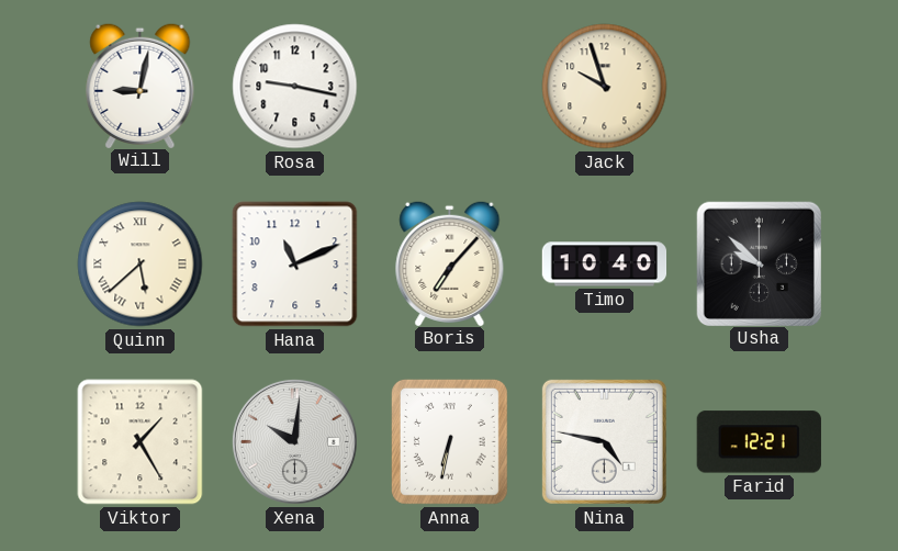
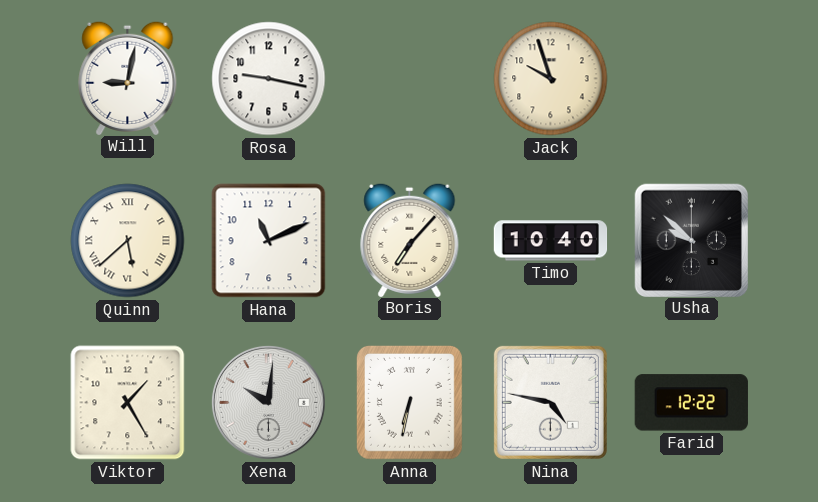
Farid: 12:21 -> 12:22 (691, 403)
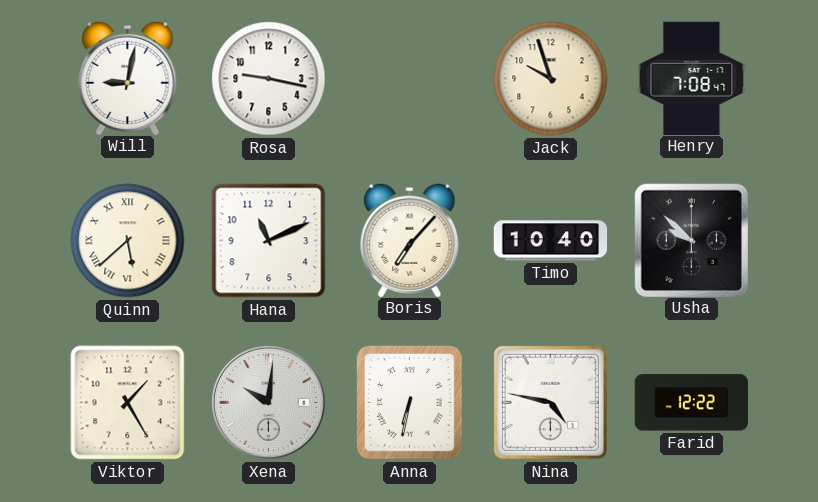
Henry: none -> 7:08 (692, 78)
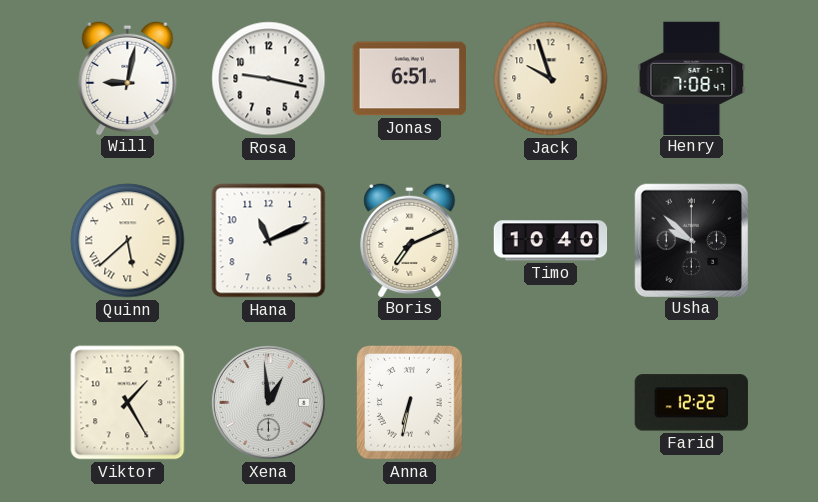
Jonas: none -> 6:51 (409, 79)
Boris: 7:07 -> 7:11 (410, 239)
Xena: 10:01 -> 12:59 (268, 402)
Nina: 4:47 -> none (550, 402)
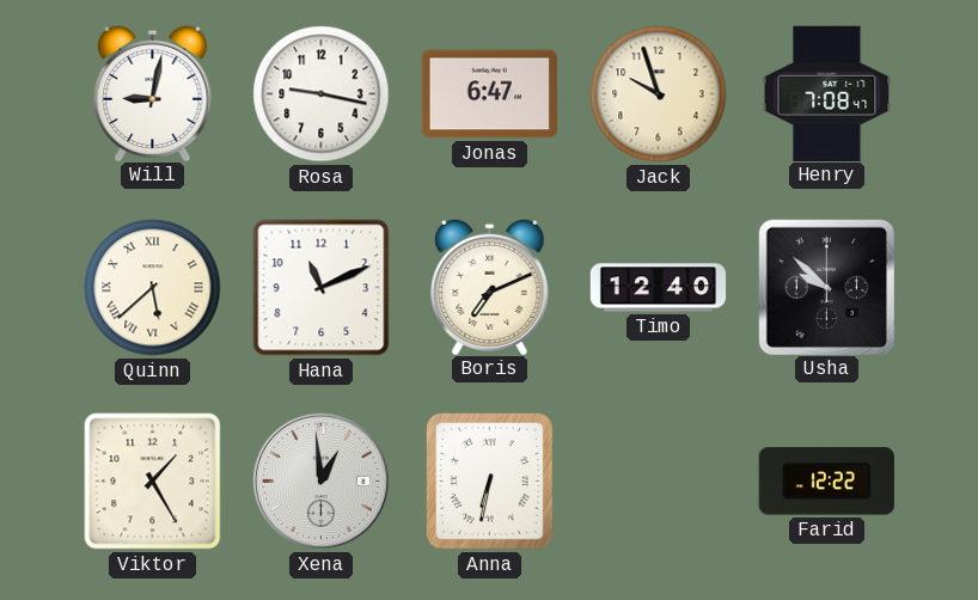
Jonas: 6:51 -> 6:47 (489, 94)
Timo: 10:40 -> 12:40 (659, 288)
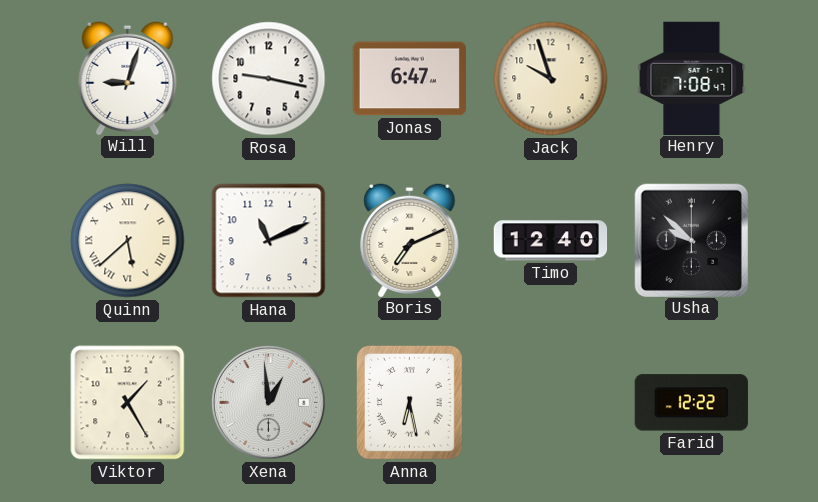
Will: 9:02 -> 9:03 (128, 77)
Anna: 6:32 -> 6:28 (409, 402)
